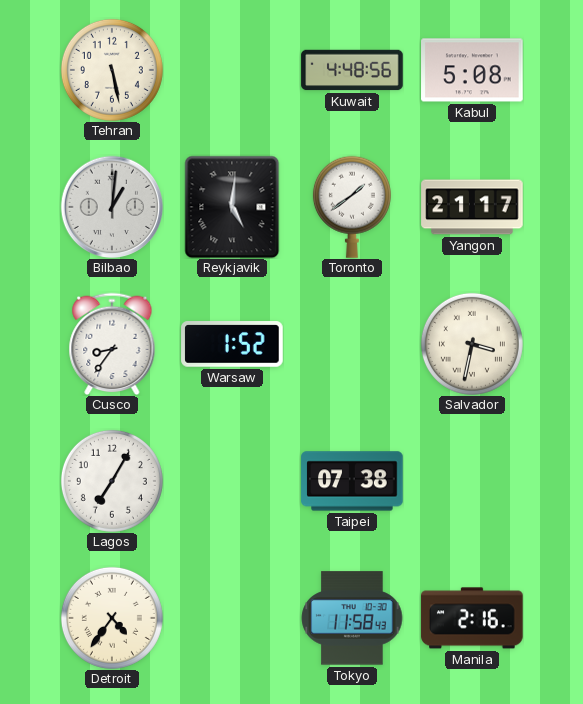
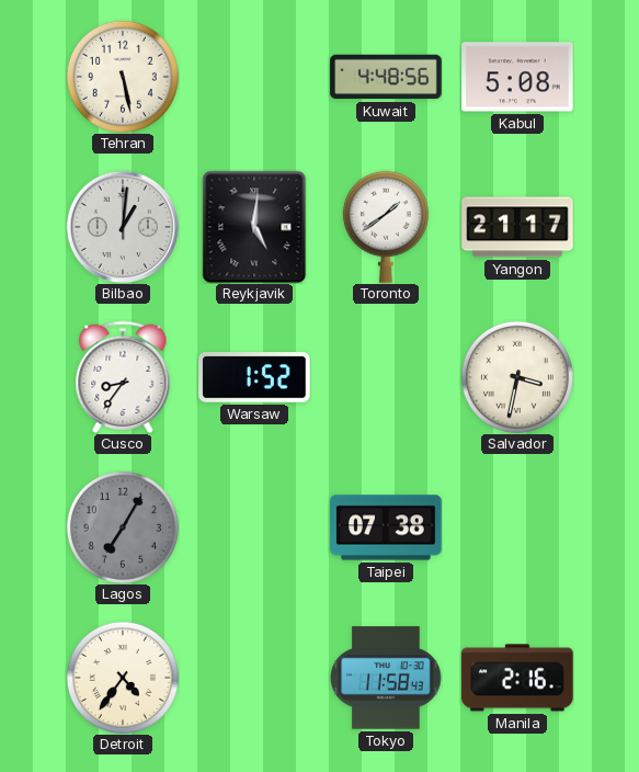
Lagos dial: white -> grey (123, 527)
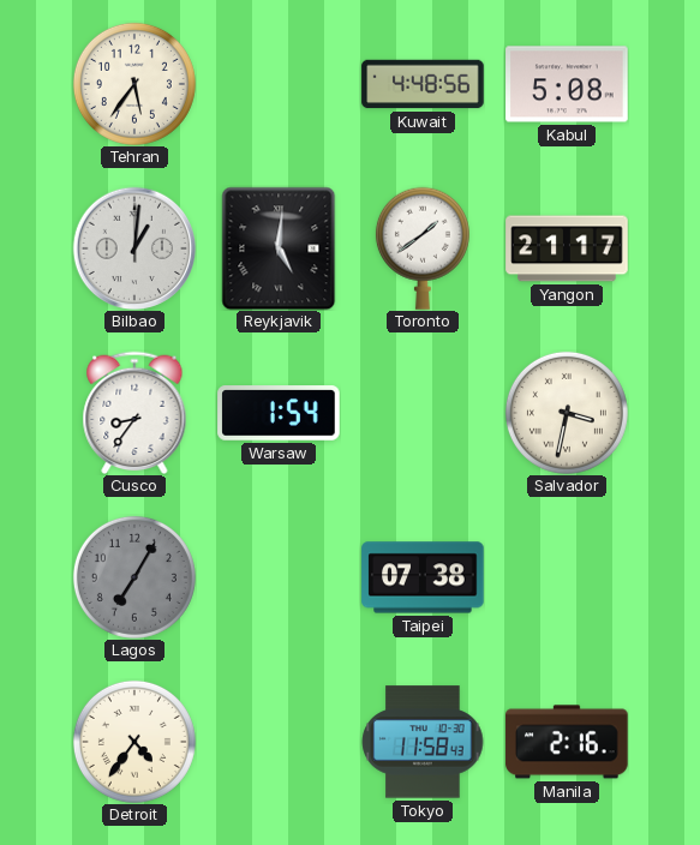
Tehran: 5:28 -> 5:36 (134, 84)
Warsaw: 1:52 -> 1:54 (279, 413)
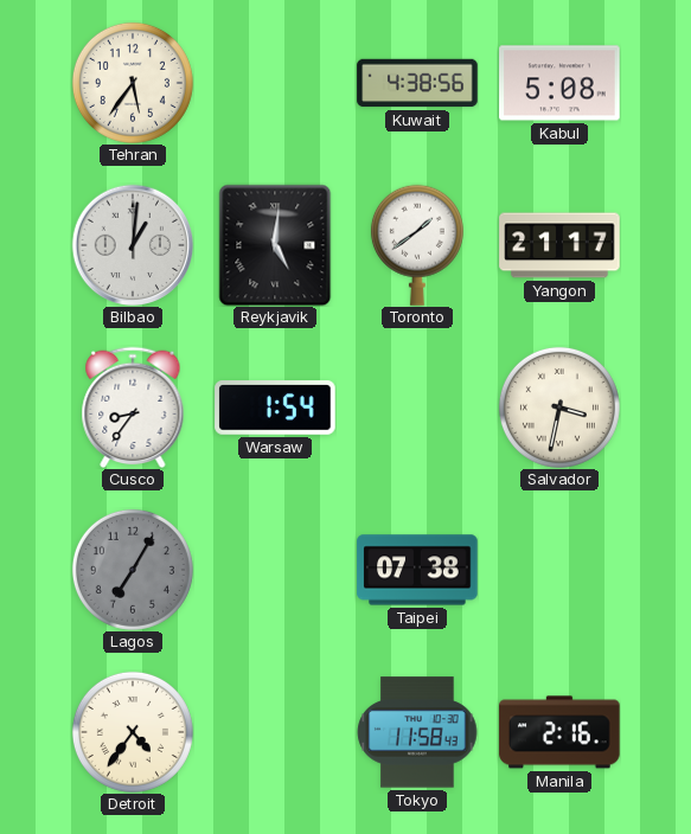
Kuwait: 4:48 -> 4:38 (417, 83)
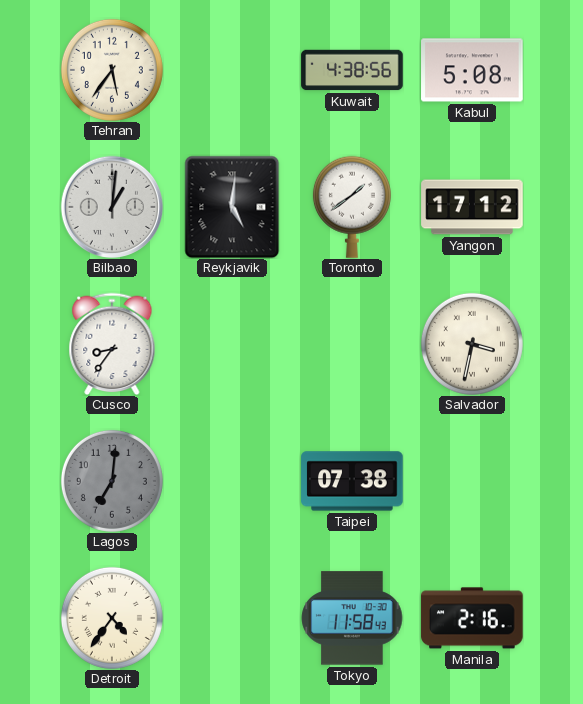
Yangon: 21:17 -> 17:12 (472, 207)
Warsaw: 1:54 -> none (275, 408)
Lagos: 7:05 -> 7:01 (112, 481)
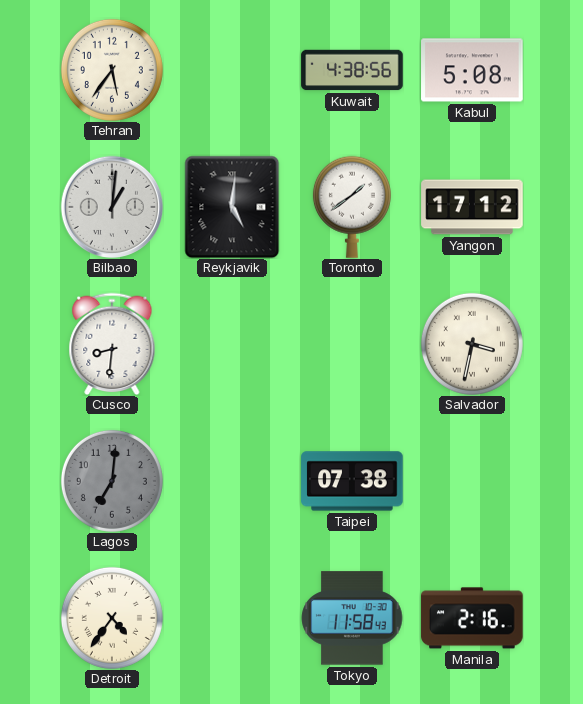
Cusco: 8:36 -> 8:31 (112, 344)
